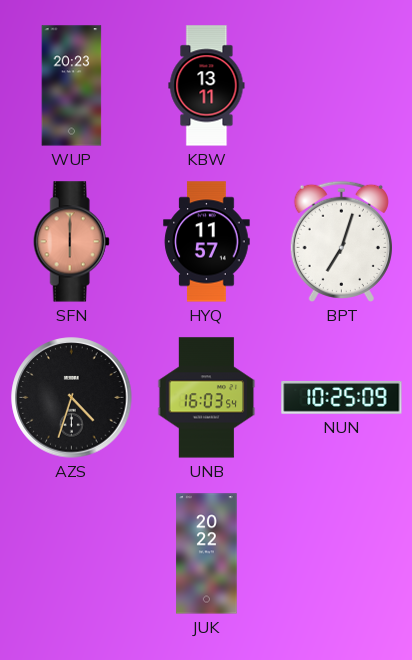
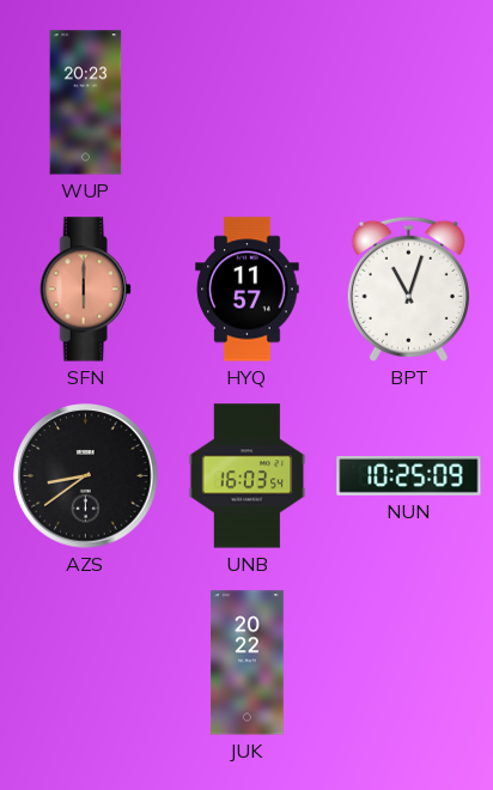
KBW: 13:11 -> none (207, 86)
BPT: 7:03 -> 11:03 (408, 288)
AZS: 4:33 -> 8:39 (86, 476)
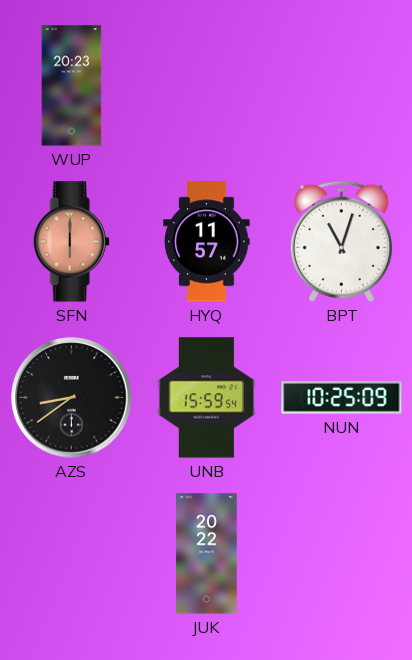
UNB: 16:03 -> 15:59 (207, 398)
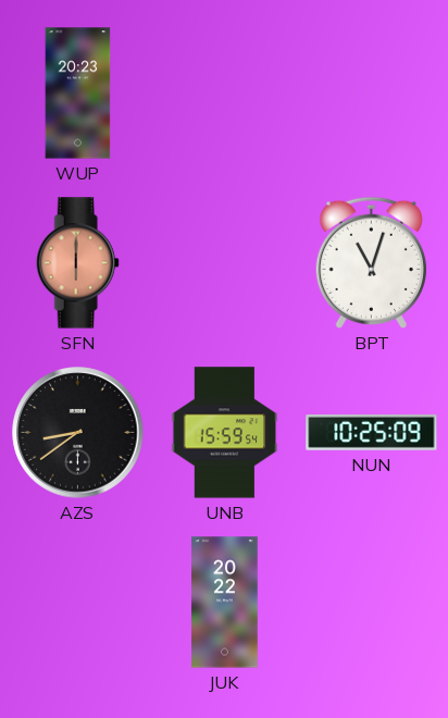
HYQ: 11:57 -> none (207, 242)
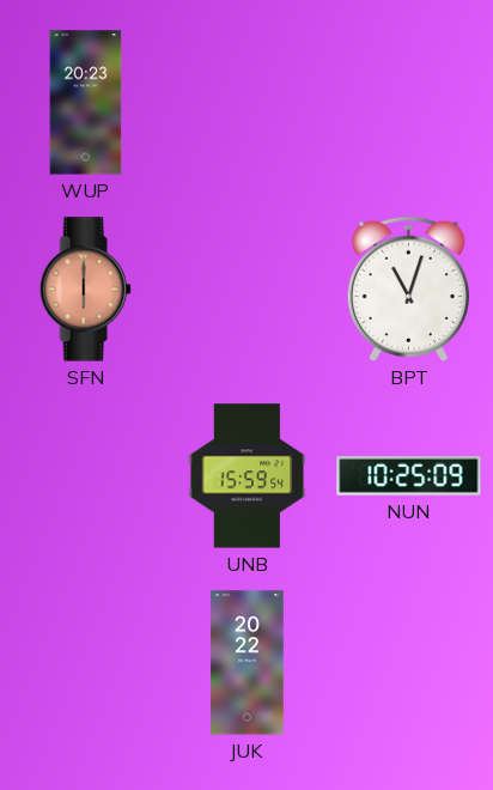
AZS: 8:39 -> none (78, 433)
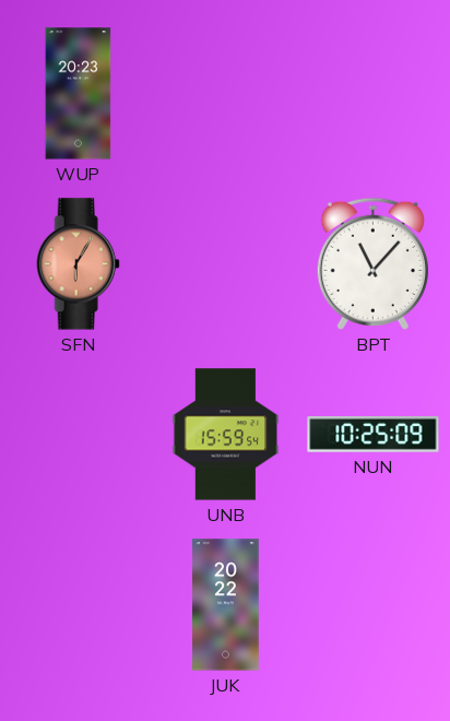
SFN: 6:00 -> 6:05 (78, 264)
BPT: 11:03 -> 11:07 (372, 263)
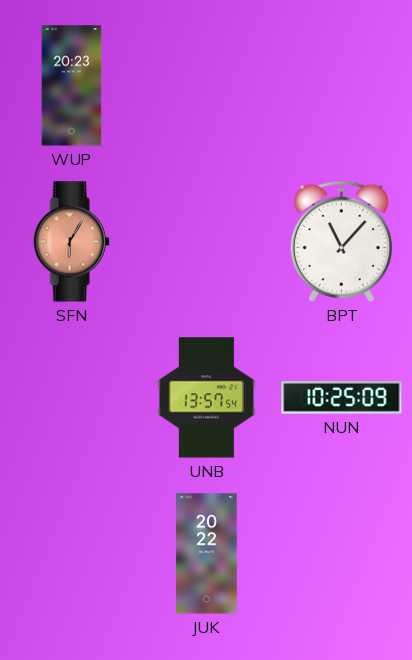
UNB: 15:59 -> 13:57 (207, 398)
